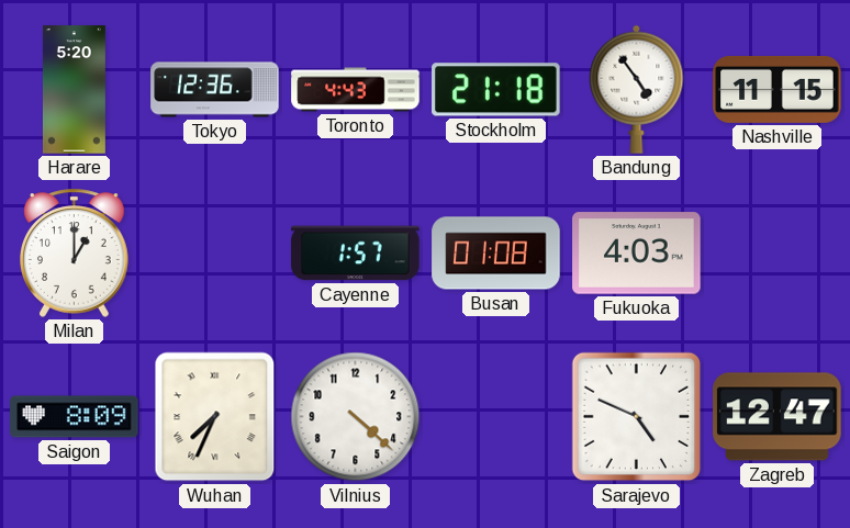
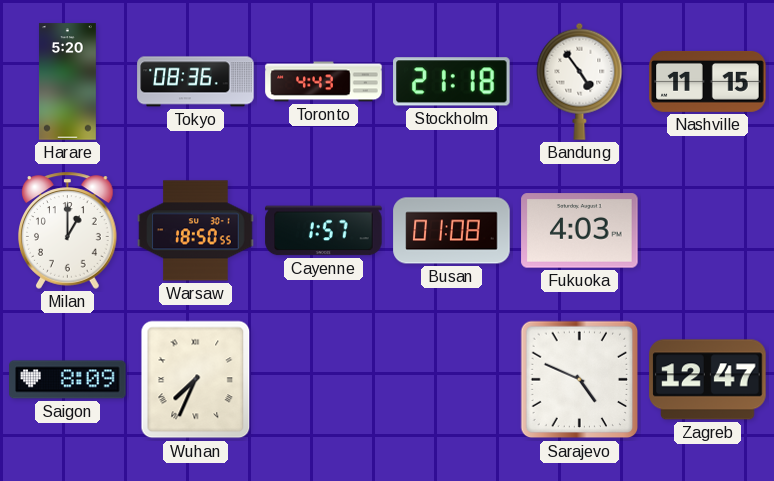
Tokyo: 12:36 -> 08:36 (196, 82)
Warsaw: none -> 18:50 (196, 231)
Vilnius: 4:22 -> none (356, 417)
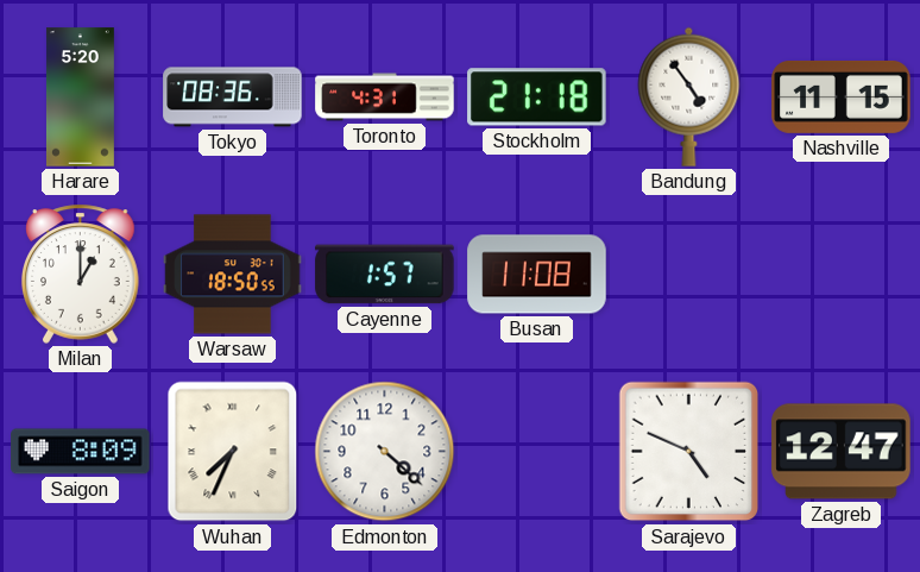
Toronto: 4:43 -> 4:31 (385, 98)
Busan: 01:08 -> 11:08 (537, 275)
Fukuoka: 4:03 -> none (580, 231)
Edmonton: none -> 4:22 (385, 452)
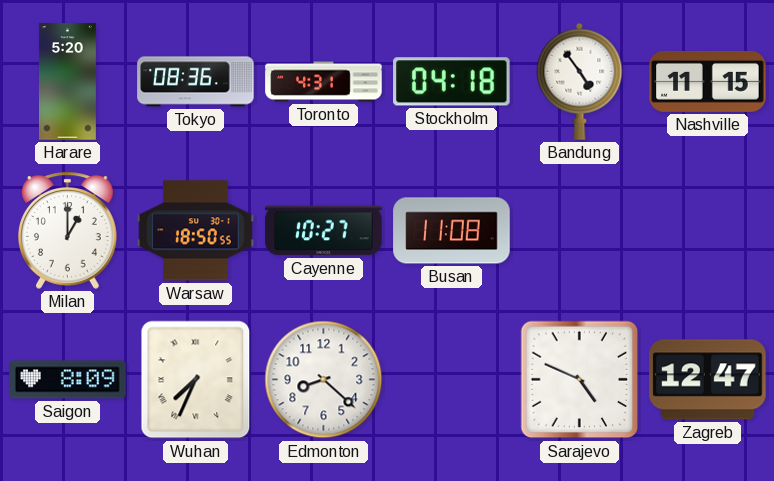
Stockholm: 21:18 -> 04:18 (452, 82)
Cayenne: 1:57 -> 10:27 (324, 231)
Edmonton: 4:22 -> 8:22 (324, 380)
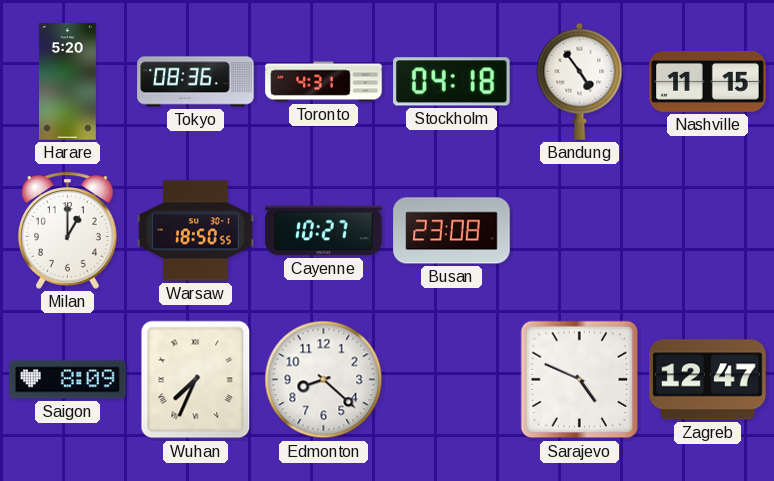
Busan: 11:08 -> 23:08 (452, 231)
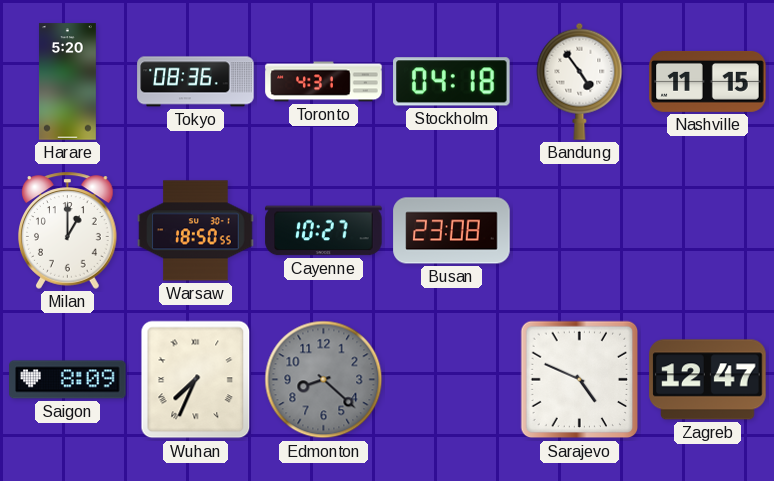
Edmonton dial: white -> grey (324, 380)
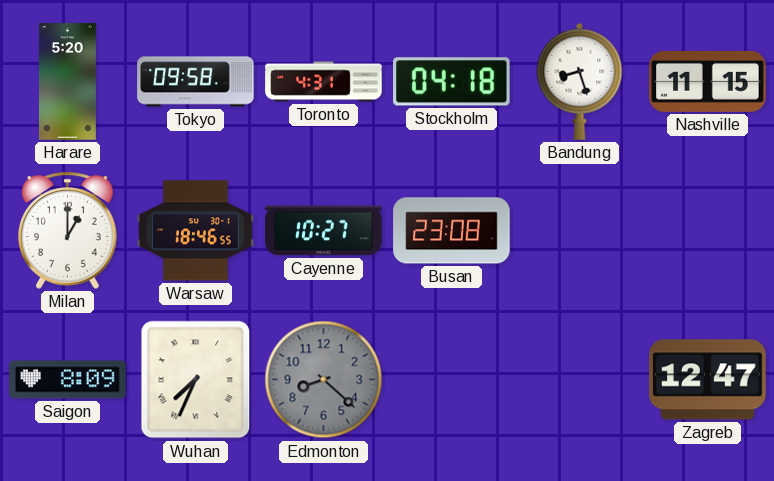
Tokyo: 08:36 -> 09:58 (196, 82)
Bandung: 4:54 -> 8:27 (580, 81)
Warsaw: 18:50 -> 18:46 (196, 231)
Sarajevo: 4:49 -> none (580, 380)
